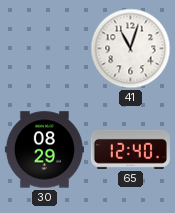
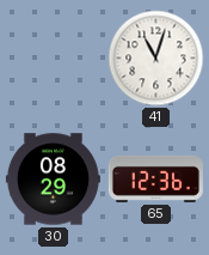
65: 12:40 -> 12:36 (155, 178)
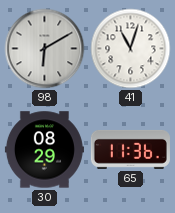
98: none -> 6:10 (45, 49)
65: 12:36 -> 11:36 (130, 149)
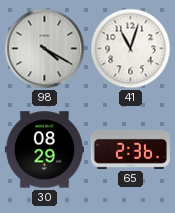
98: 6:10 -> 4:20 (45, 49)
65: 11:36 -> 2:36 (130, 149)
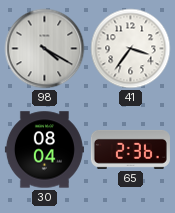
41: 11:03 -> 3:36 (131, 49)
30: 08:29 -> 08:04 (44, 150)
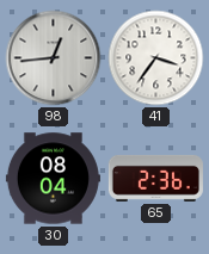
98: 4:20 -> 12:44 (54, 58)
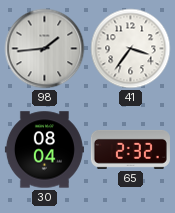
98: 12:44 -> 1:44 (45, 49)
65: 2:36 -> 2:32 (130, 149)
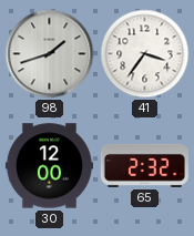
98: 1:44 -> 1:42 (50, 54)
30: 08:04 -> 12:00 (49, 166)
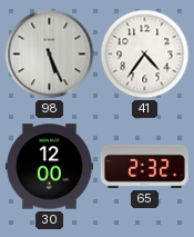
98: 1:42 -> 5:26 (50, 55)
41: 3:36 -> 4:36 (145, 55)
